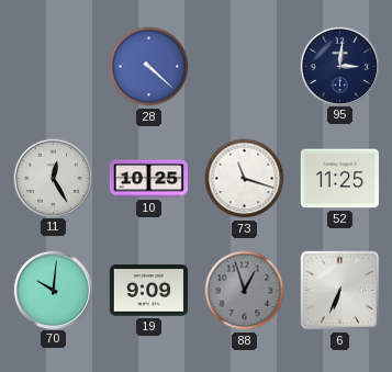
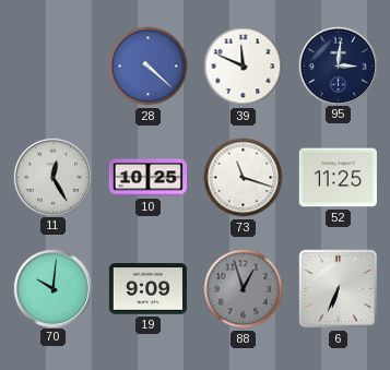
39: none -> 11:49 (244, 67)
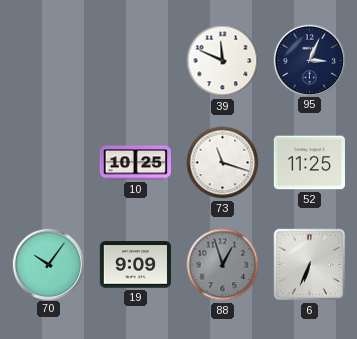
28: 4:22 -> none (149, 67)
95: 3:01 -> 3:04 (309, 60)
11: 12:25 -> none (52, 177)
70: 10:01 -> 10:06 (48, 264)
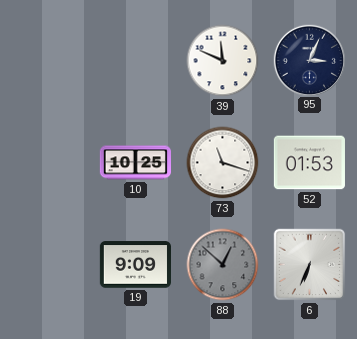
52: 11:25 -> 01:53 (309, 163)
70: 10:06 -> none (48, 264)
88: 12:57 -> 12:52 (223, 265)
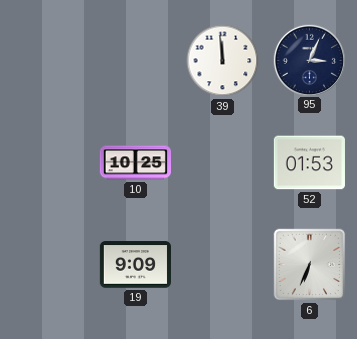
39: 11:49 -> 11:59 (223, 61)
73: 11:18 -> none (223, 163)
88: 12:52 -> none (223, 265)
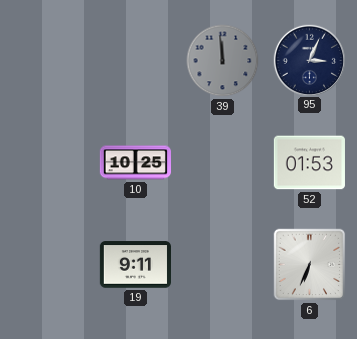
39 dial: white -> grey (223, 61)
19: 9:09 -> 9:11 (135, 265)
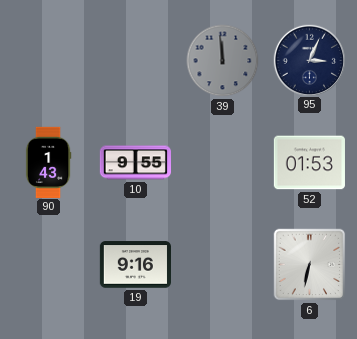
90: none -> 1:43 (48, 162)
10: 10:25 -> 9:55 (135, 163)
19: 9:11 -> 9:16 (135, 265)
6: 6:34 -> 6:32 (310, 265)
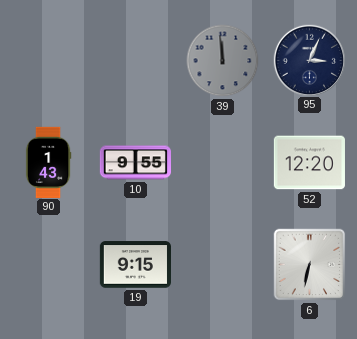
52: 01:53 -> 12:20 (309, 163)
19: 9:16 -> 9:15 (135, 265)
